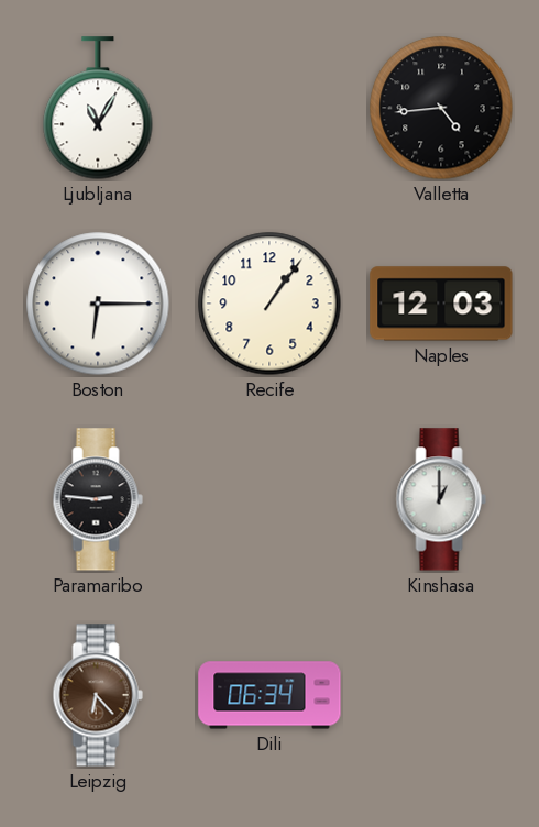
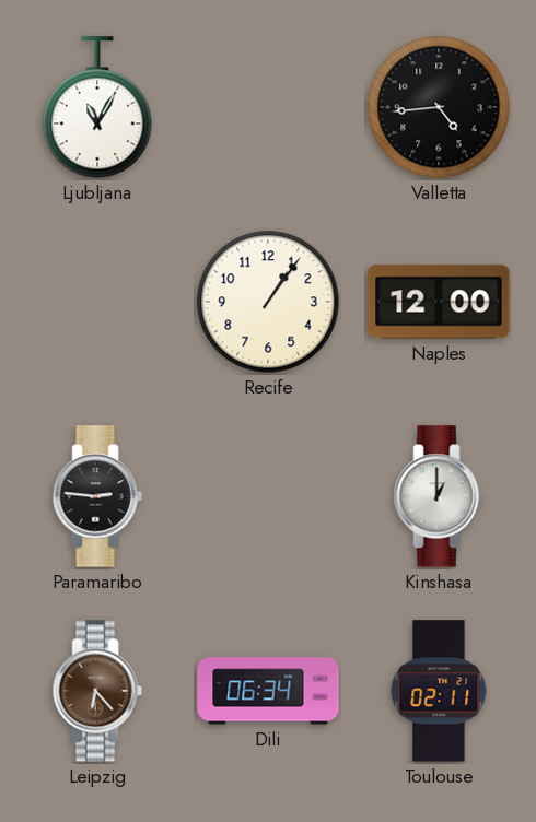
Boston: 6:15 -> none (98, 304)
Naples: 12:03 -> 12:00 (439, 302)
Toulouse: none -> 02:11 (439, 691)
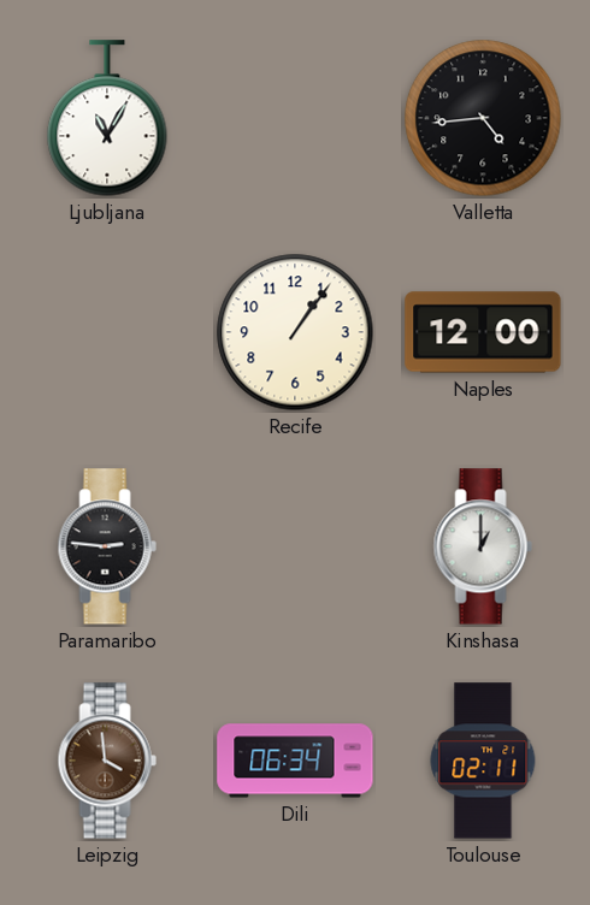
Leipzig: 6:23 -> 3:59 (107, 761)
